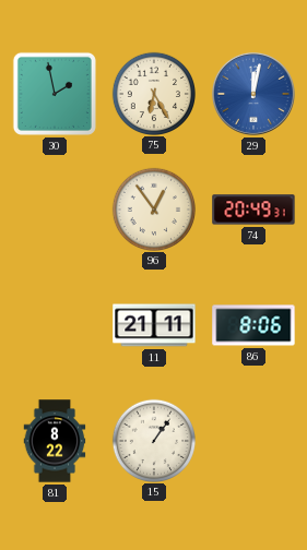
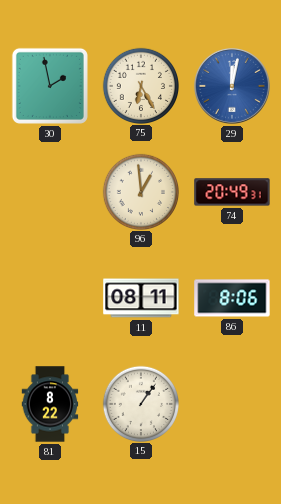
96: 12:54 -> 12:59 (140, 191)
11: 21:11 -> 08:11 (141, 298)
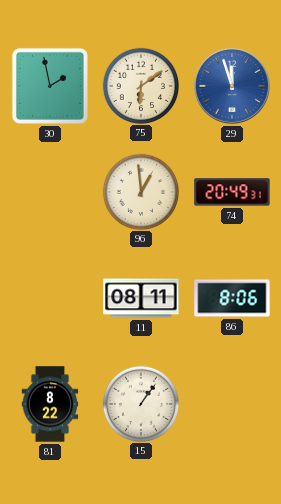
75: 6:25 -> 6:09 (140, 85)
29: 12:02 -> 11:57 (232, 86)
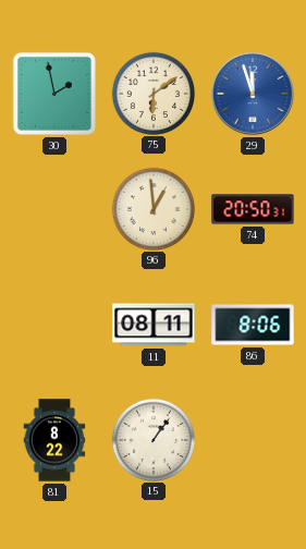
74: 20:49 -> 20:50 (253, 209)
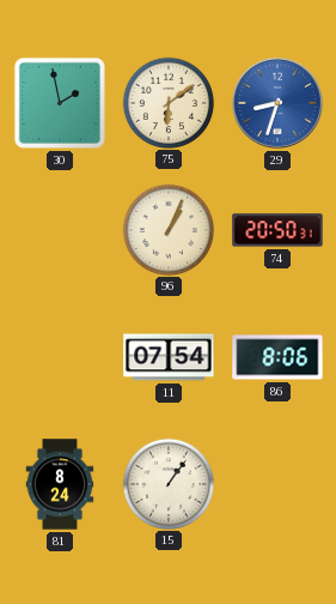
29: 11:57 -> 8:33 (277, 103)
96: 12:59 -> 1:04 (167, 229)
11: 08:11 -> 07:54 (169, 357)
81: 8:22 -> 8:24 (60, 484)
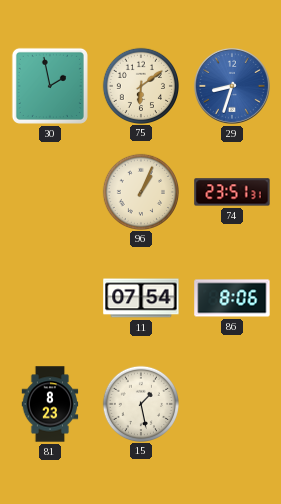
74: 20:50 -> 23:51 (232, 192)
81: 8:24 -> 8:23 (50, 404)
15: 1:06 -> 1:28 (140, 403)
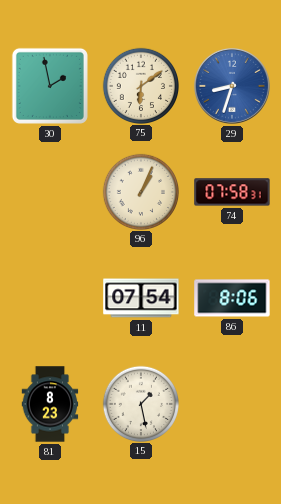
74: 23:51 -> 07:58 (232, 192)
